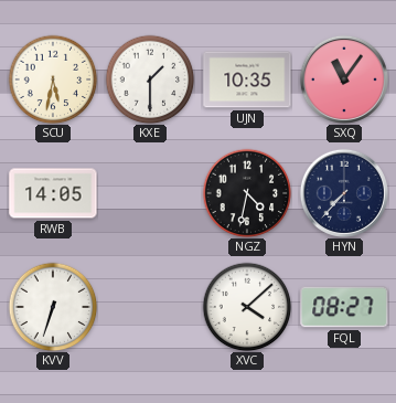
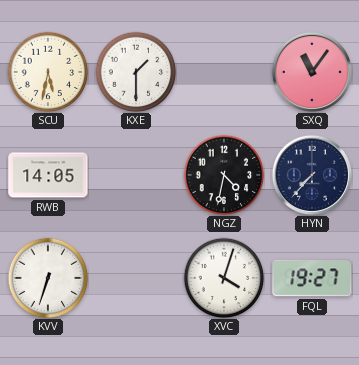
UJN: 10:35 -> none (247, 79)
XVC: 4:08 -> 4:03 (224, 278)
FQL: 08:27 -> 19:27 (312, 278)
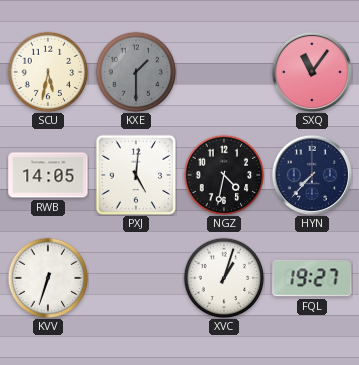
KXE dial: white -> grey (136, 72)
PXJ: none -> 5:01 (136, 175)
XVC: 4:03 -> 1:03 (224, 278)
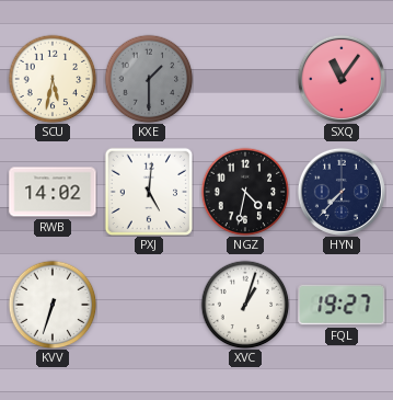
RWB: 14:05 -> 14:02 (53, 192)
